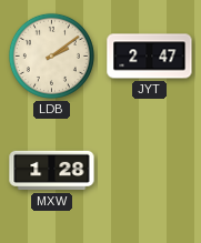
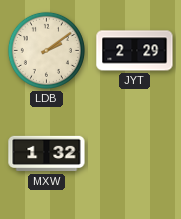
JYT: 2:47 -> 2:29 (135, 51)
MXW: 1:28 -> 1:32 (47, 154)
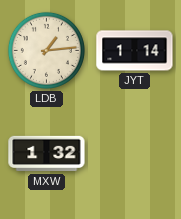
LDB: 2:09 -> 1:14 (46, 50)
JYT: 2:29 -> 1:14 (135, 51)
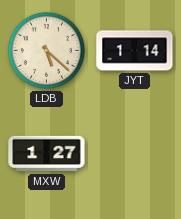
LDB: 1:14 -> 5:22 (46, 50)
MXW: 1:32 -> 1:27 (47, 154)
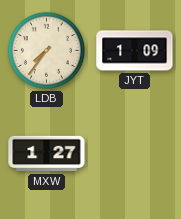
LDB: 5:22 -> 7:36 (46, 50)
JYT: 1:14 -> 1:09 (135, 51)
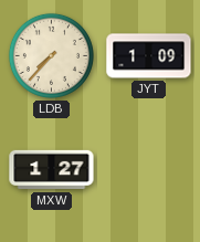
LDB: 7:36 -> 7:37 (51, 55)
